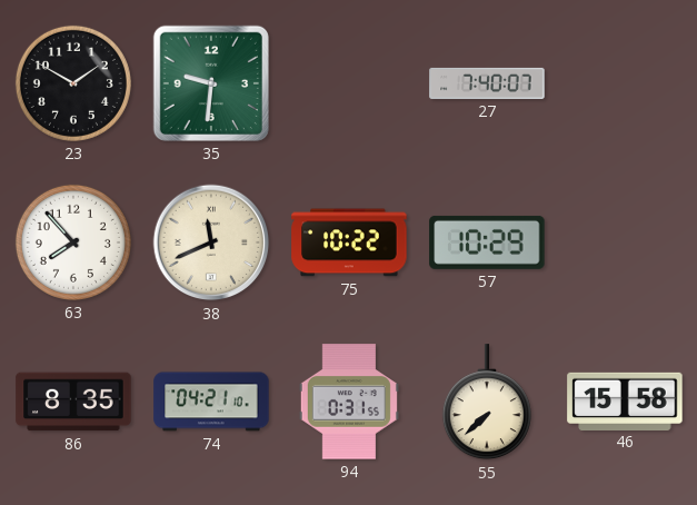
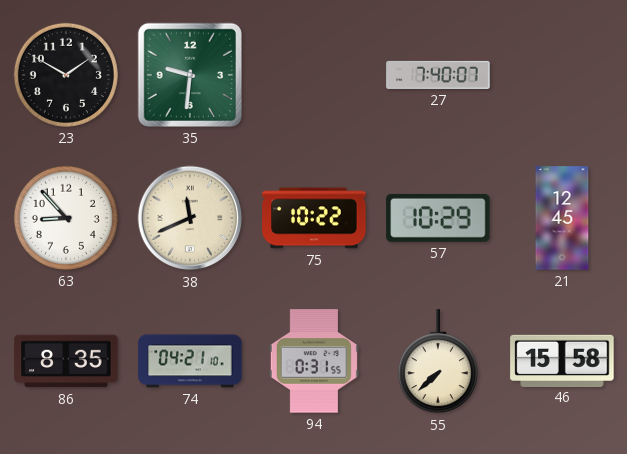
63: 7:53 -> 8:53 (66, 218)
21: none -> 12:45 (562, 218)
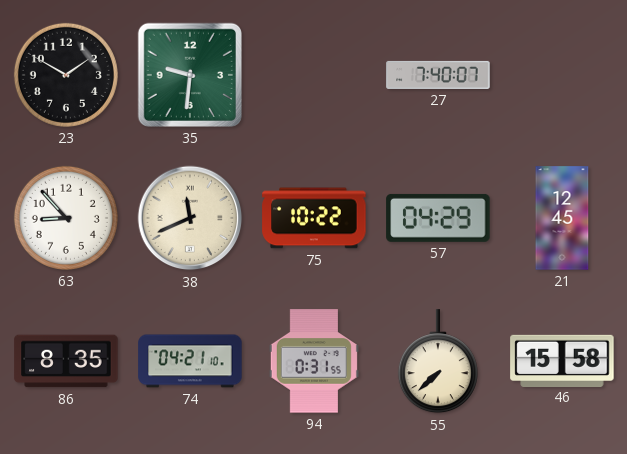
57: 10:29 -> 04:29 (438, 218)
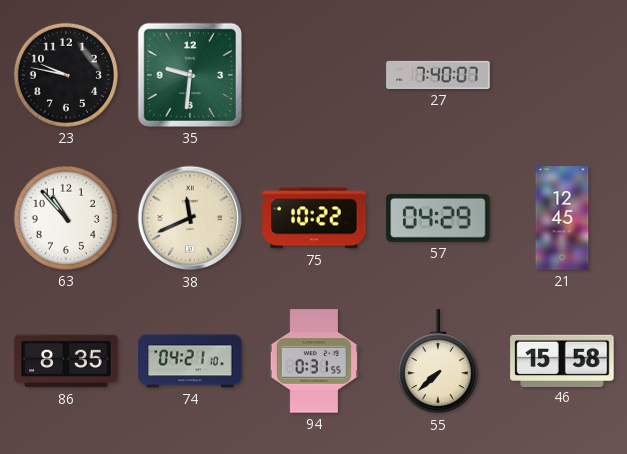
23: 1:50 -> 9:47 (66, 75)
63: 8:53 -> 10:53 (66, 218)
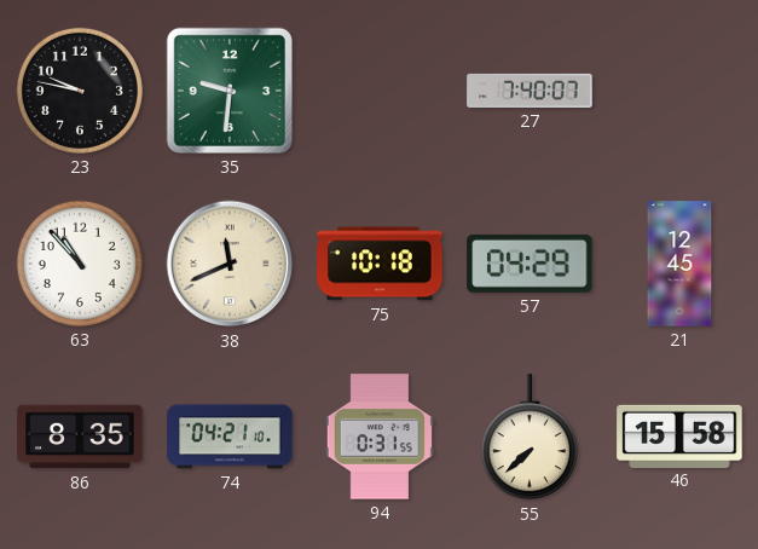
75: 10:22 -> 10:18 (380, 264)
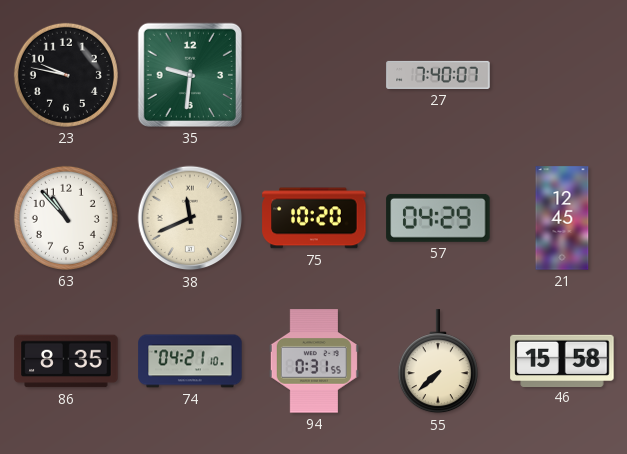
75: 10:18 -> 10:20 (314, 218)
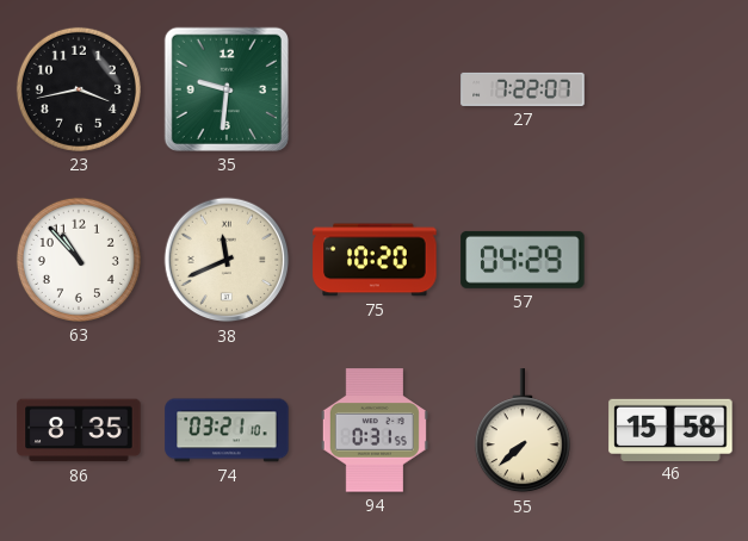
23: 9:47 -> 3:43 (79, 89)
27: 7:40 -> 7:22 (523, 89)
21: 12:45 -> none (562, 218)
74: 04:21 -> 03:21 (227, 430)
